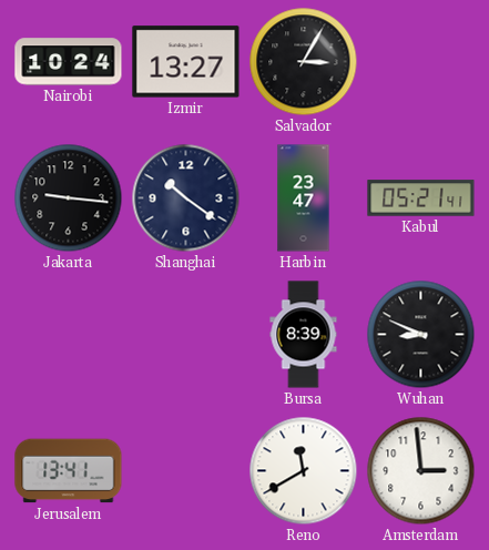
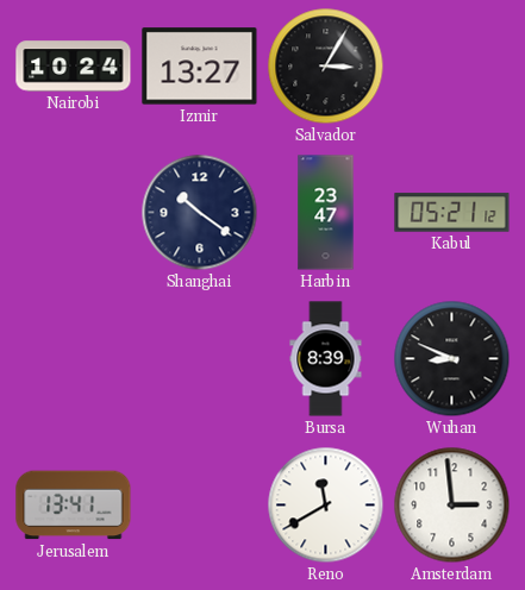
Jakarta: 9:16 -> none (69, 198)
Kabul: 05:21:41 -> 05:21:12 (452, 213)
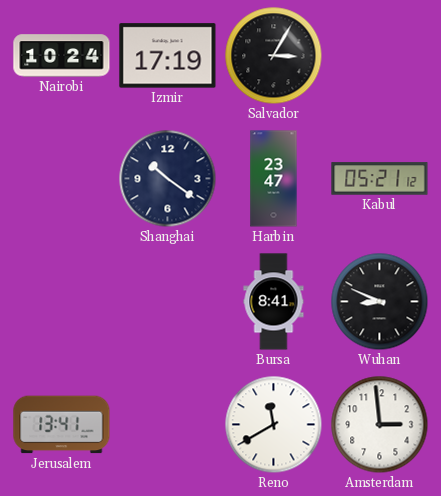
Izmir: 13:27 -> 17:19 (168, 56)
Bursa: 8:39 -> 8:41 (274, 302)
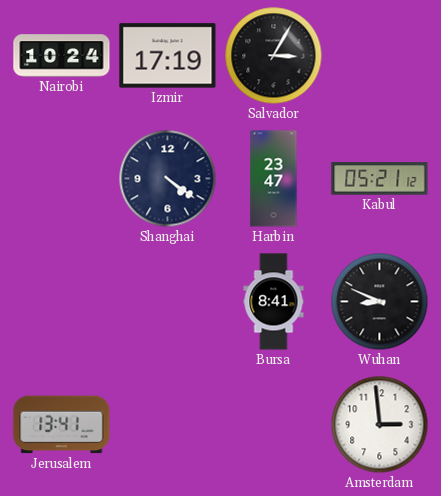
Shanghai: 10:21 -> 4:21 (168, 179)
Reno: 11:40 -> none (274, 425)
